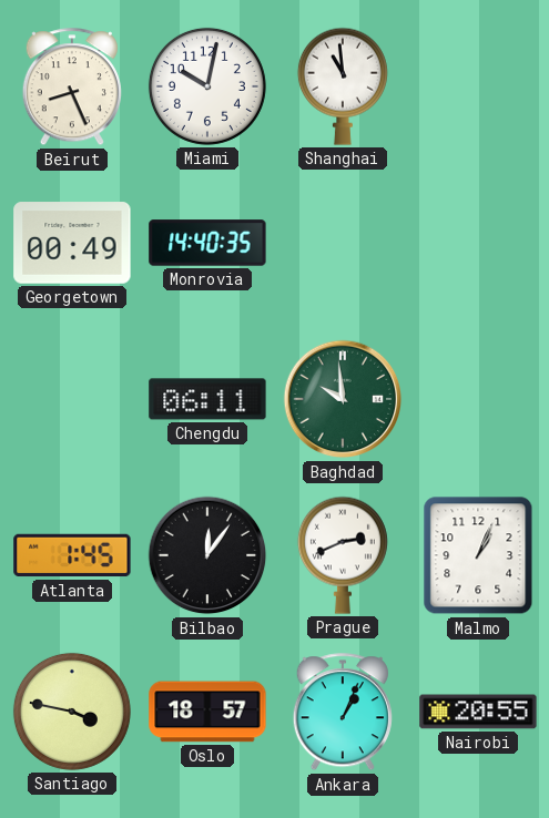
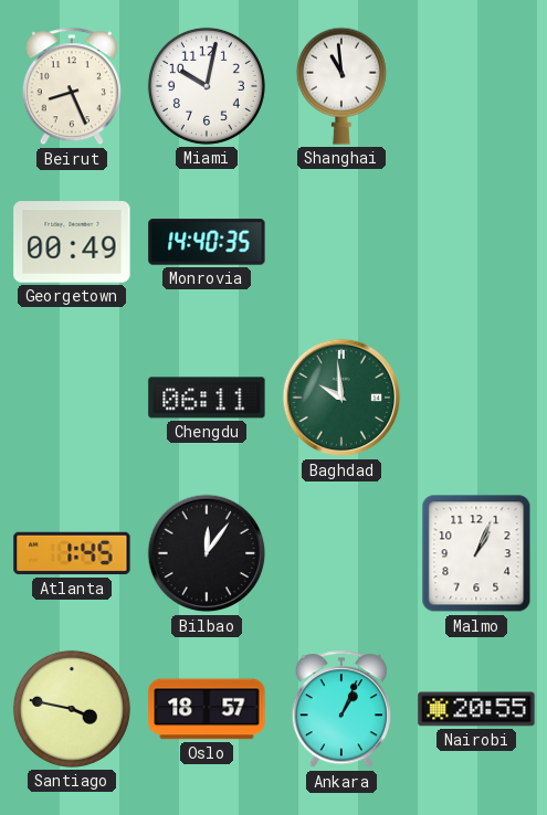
Prague: 2:41 -> none (343, 555)
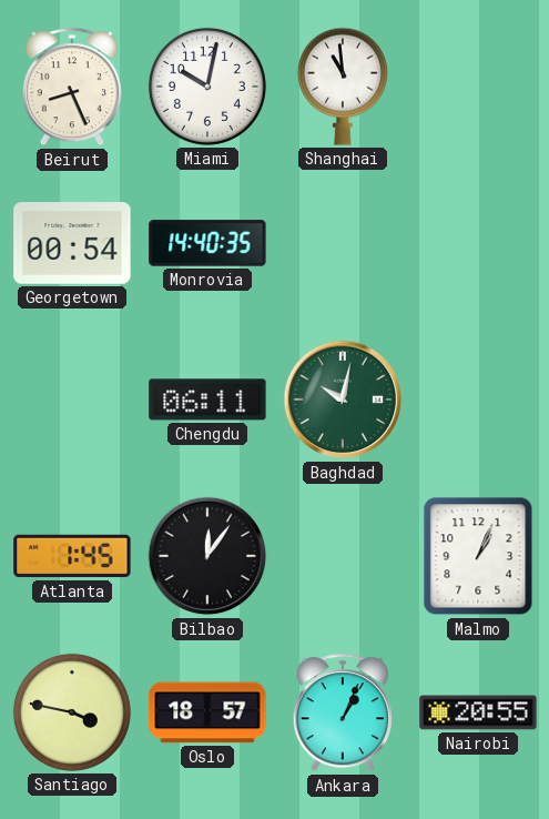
Georgetown: 00:49 -> 00:54 (72, 243)
Baghdad: 9:59 -> 10:02 (343, 400)
